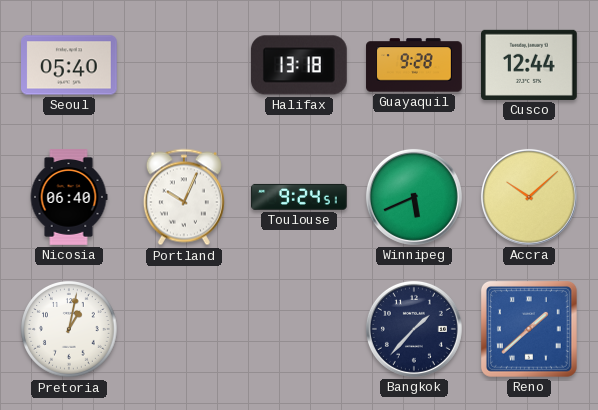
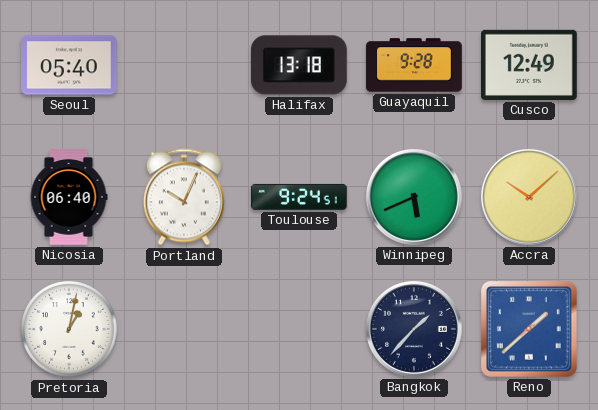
Cusco: 12:44 -> 12:49 (530, 65)
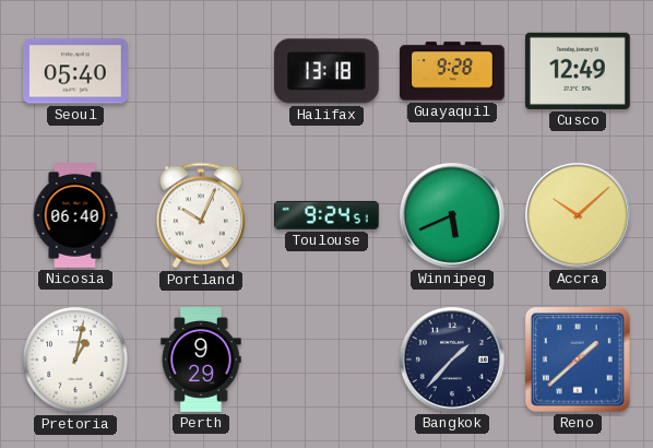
Perth: none -> 9:29 (201, 361)
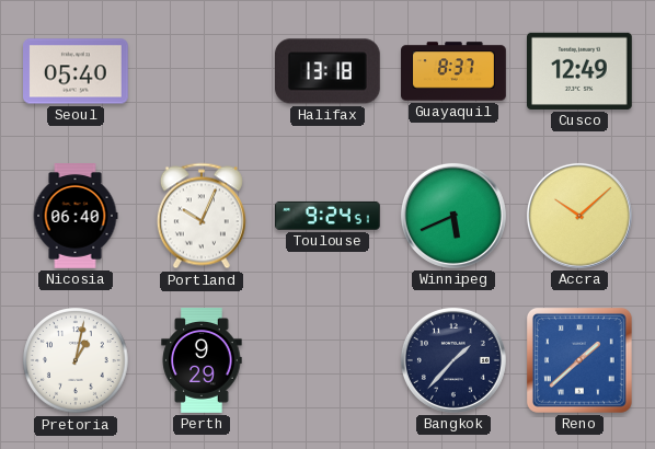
Guayaquil: 9:28 -> 8:37 (453, 71)
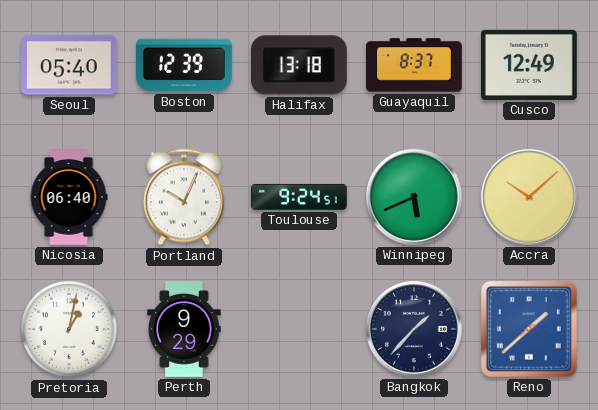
Boston: none -> 12:39 (184, 65)
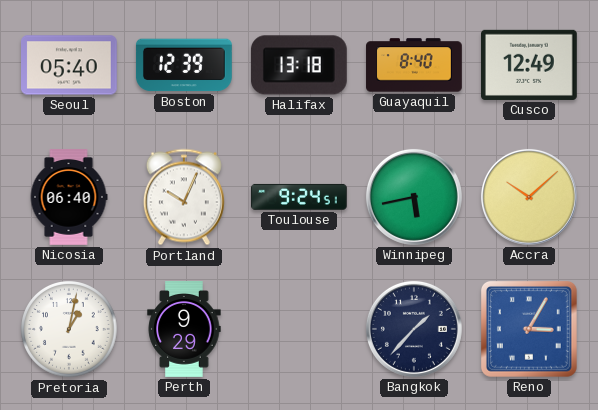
Guayaquil: 8:37 -> 8:40 (414, 65)
Winnipeg: 5:41 -> 5:43 (414, 197)
Reno: 1:38 -> 3:05 (529, 329)
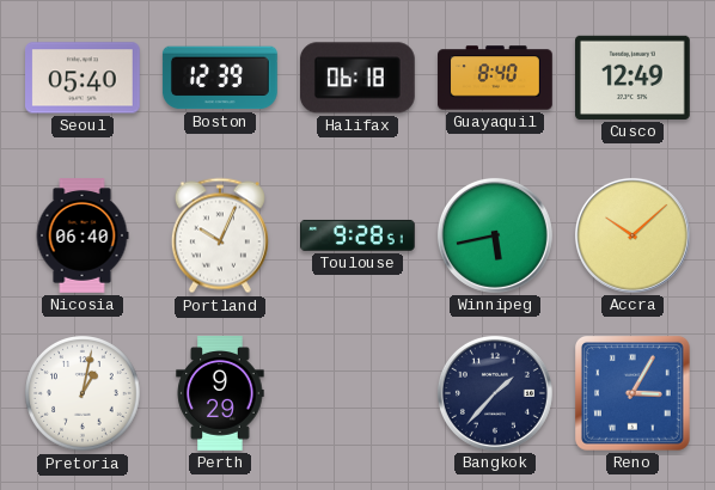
Halifax: 13:18 -> 06:18 (357, 78)
Toulouse: 9:24 -> 9:28 (359, 235)
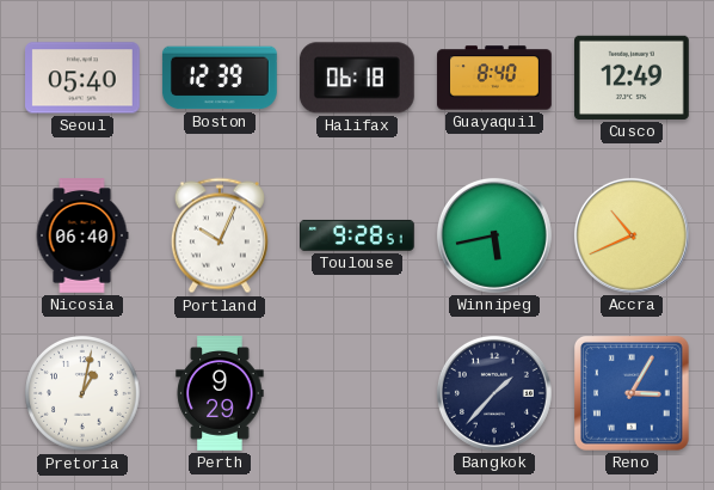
Accra: 10:08 -> 10:41 (632, 235)
